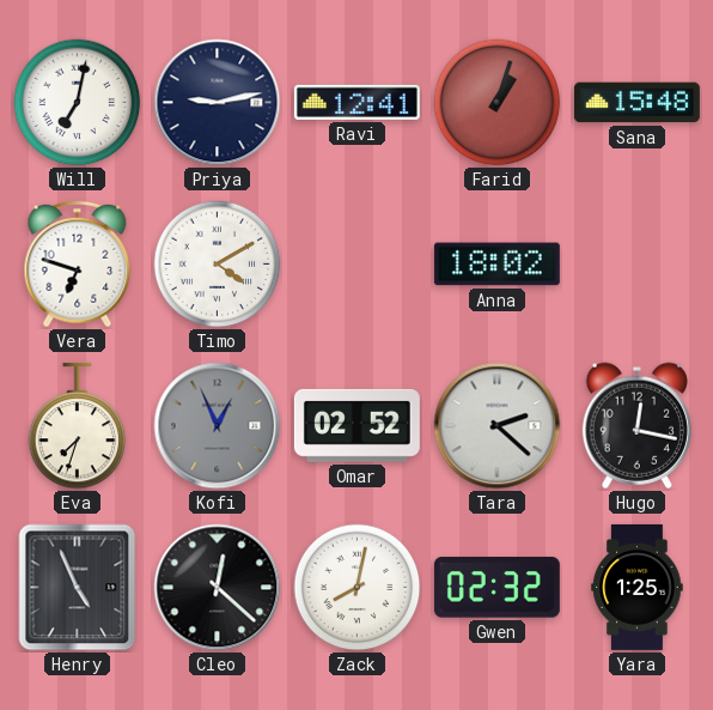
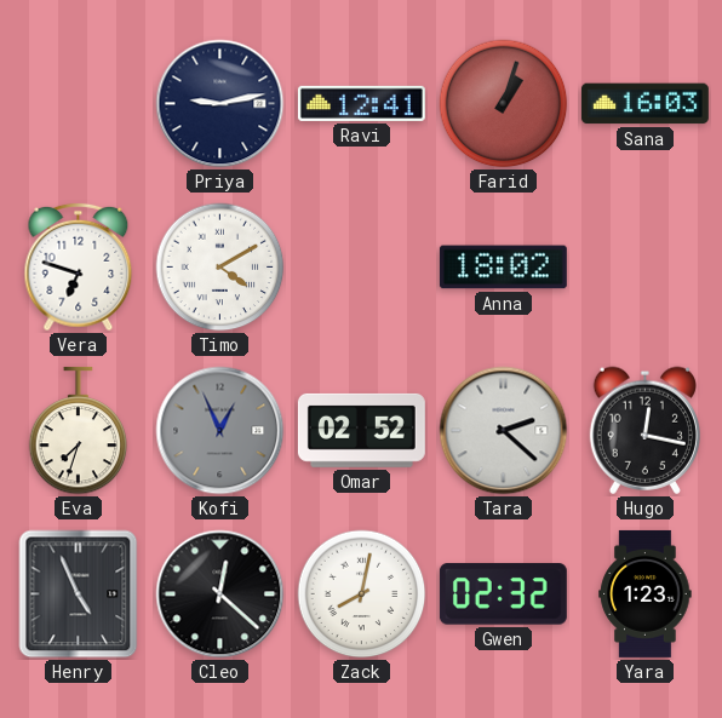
Will: 7:02 -> none (78, 103)
Sana: 15:48 -> 16:03 (644, 104)
Yara: 1:25 -> 1:23 (646, 593)
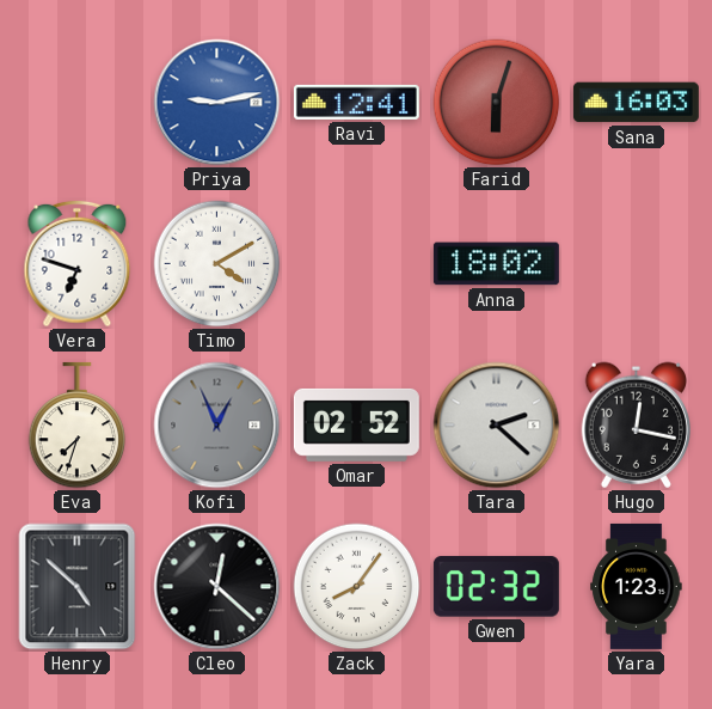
Priya dial: navy -> blue (217, 103)
Farid: 1:03 -> 6:03 (497, 103)
Henry: 4:56 -> 4:52 (78, 587)
Zack: 8:02 -> 8:06 (357, 587)
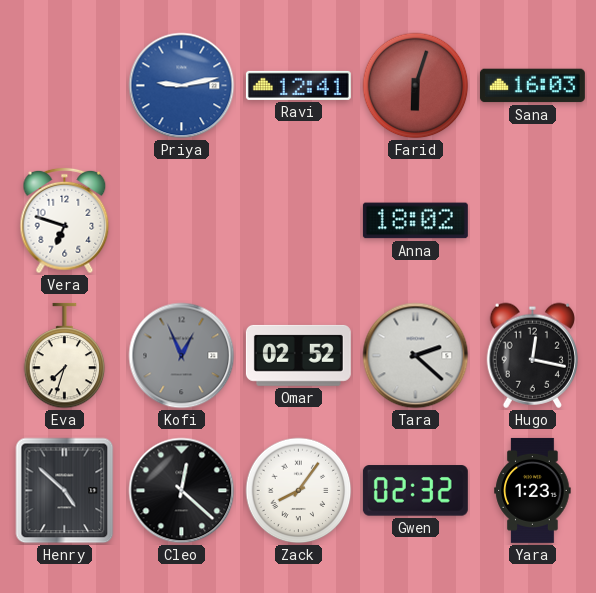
Timo: 4:10 -> none (217, 264)
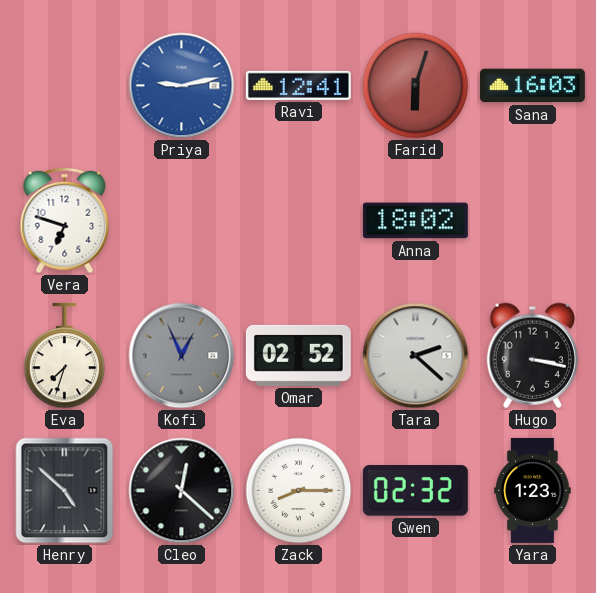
Hugo: 12:17 -> 3:17 (532, 355)
Zack: 8:06 -> 8:15 (299, 491)
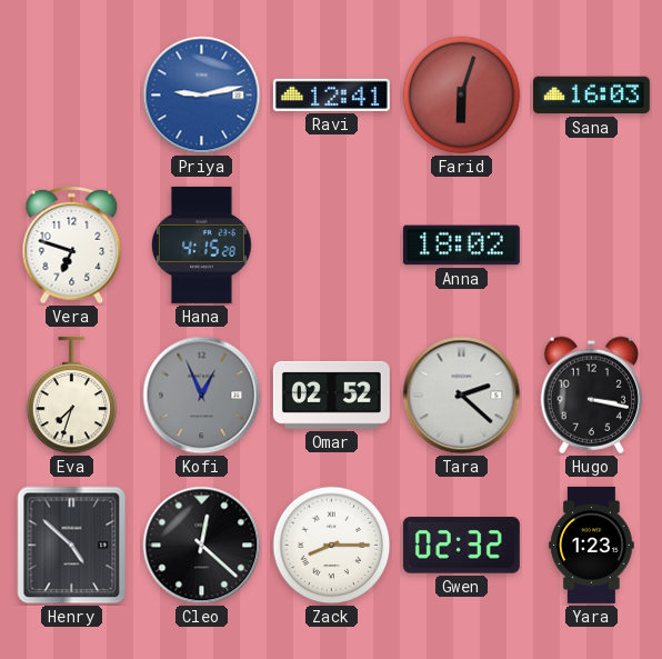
Hana: none -> 4:15 (201, 244)
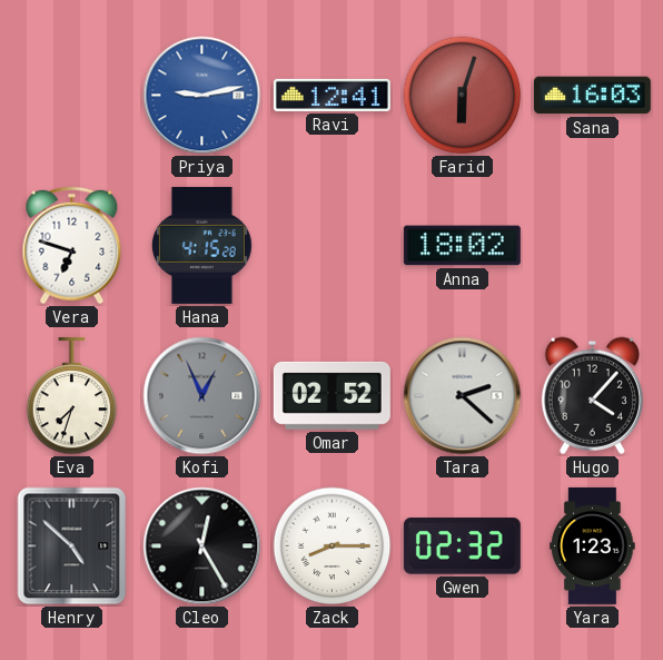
Hugo: 3:17 -> 4:07 (592, 395)
Cleo: 12:22 -> 12:25 (202, 546)
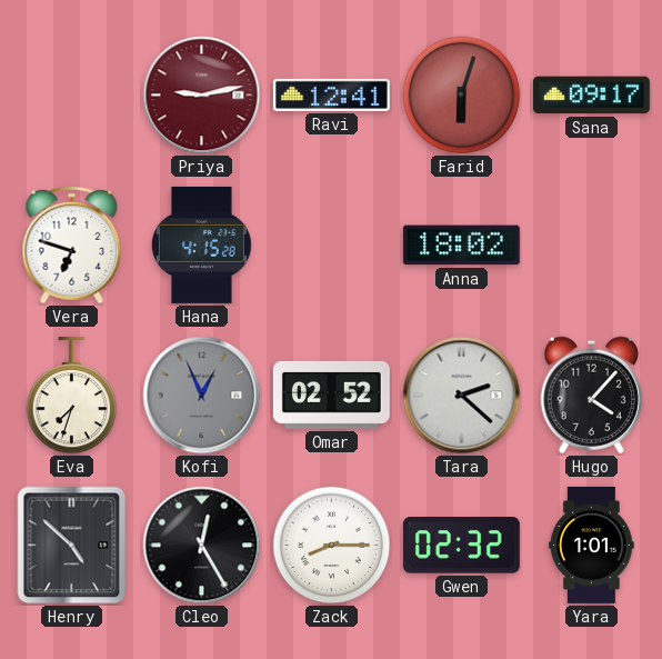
Priya dial: blue -> burgundy (202, 96)
Sana: 16:03 -> 09:17 (591, 96)
Yara: 1:23 -> 1:01 (592, 545)
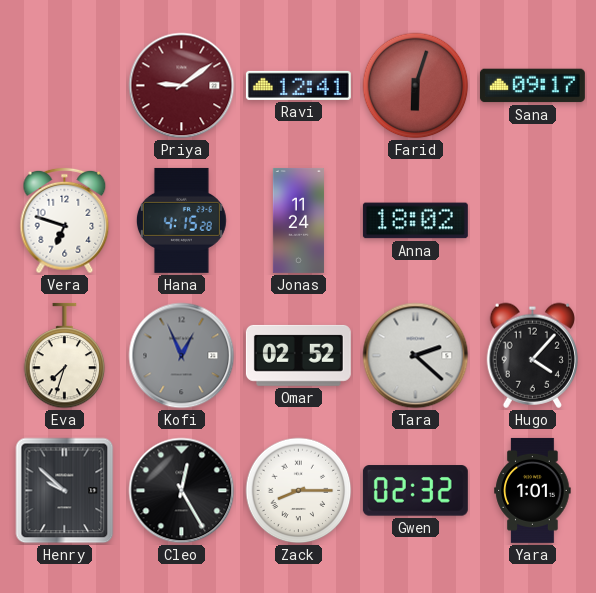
Priya: 9:13 -> 9:09 (182, 86)
Jonas: none -> 11:24 (298, 220)
Henry: 4:52 -> 9:52 (65, 491)
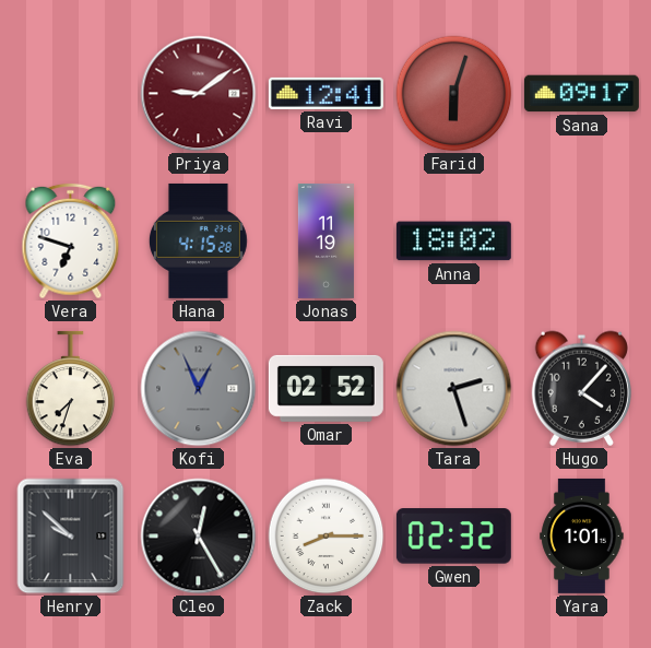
Jonas: 11:24 -> 11:19 (325, 240)
Tara: 2:22 -> 2:27 (454, 389)
